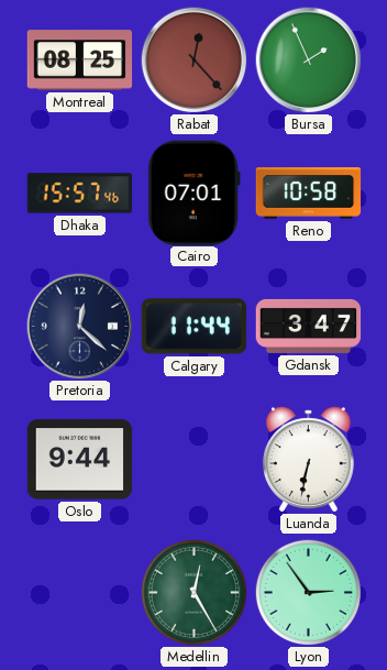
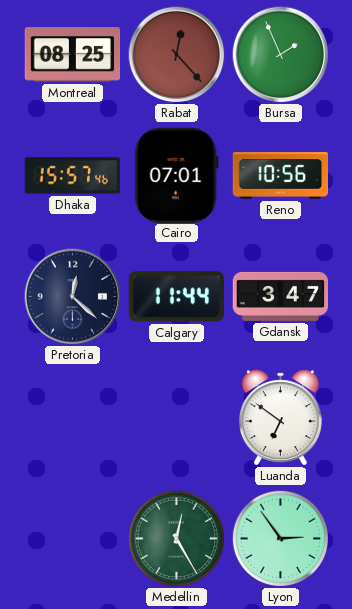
Reno: 10:58 -> 10:56 (281, 176)
Oslo: 9:44 -> none (80, 460)
Luanda: 6:32 -> 6:51 (280, 417)
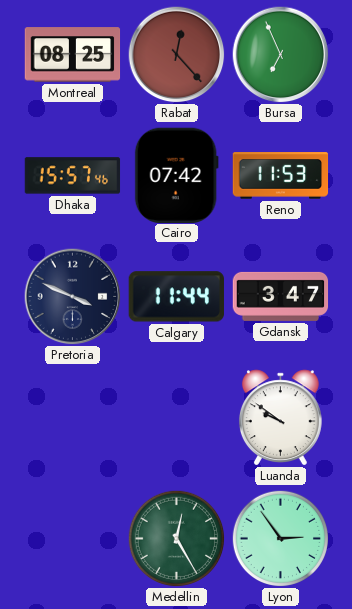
Bursa: 1:56 -> 6:56 (281, 55)
Cairo: 07:01 -> 07:42 (176, 175)
Reno: 10:56 -> 11:53 (281, 176)
Pretoria: 12:22 -> 3:49 (73, 297)
Luanda: 6:51 -> 9:51 (280, 417)
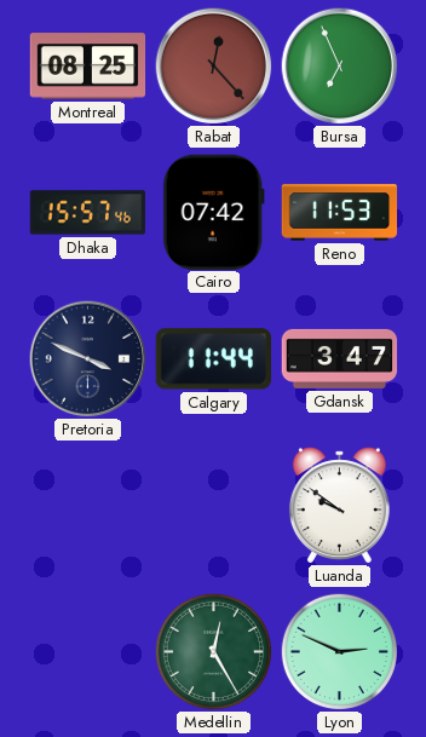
Lyon: 2:54 -> 2:49 (339, 651)
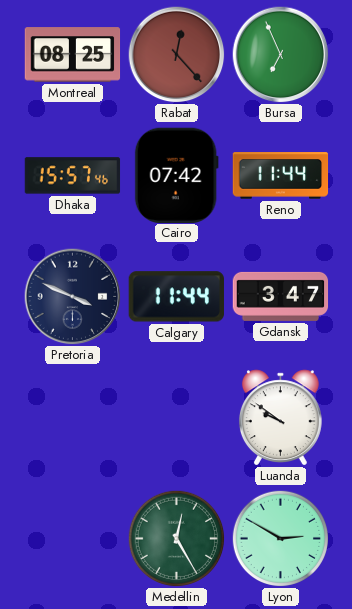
Reno: 11:53 -> 11:44 (281, 176)
Lyon: 2:49 -> 2:50 (280, 538)
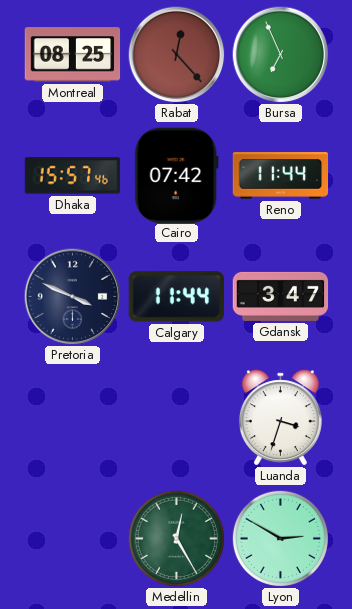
Luanda: 9:51 -> 3:33 (280, 417)
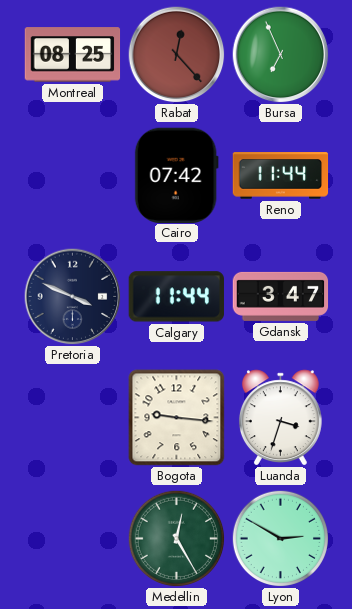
Dhaka: 15:57 -> none (73, 176)
Bogota: none -> 9:16 (177, 418)
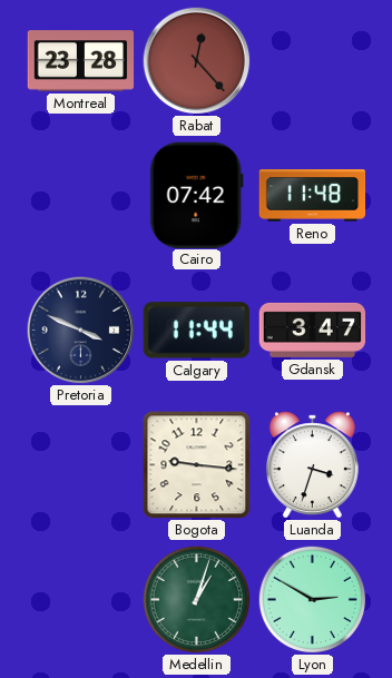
Montreal: 08:25 -> 23:28 (81, 61)
Bursa: 6:56 -> none (281, 55)
Reno: 11:44 -> 11:48 (313, 196)
Medellin: 12:25 -> 1:03 (196, 599)
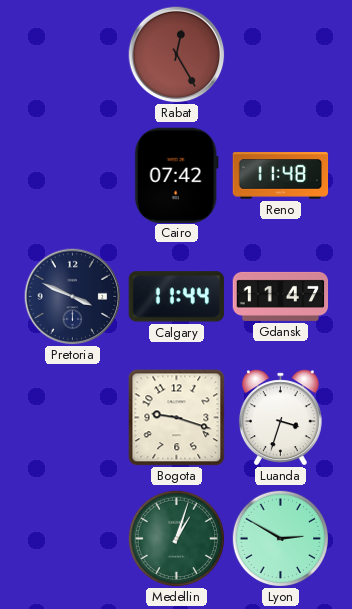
Montreal: 23:28 -> none (81, 61)
Rabat: 12:23 -> 12:25 (177, 55)
Gdansk: 3:47 -> 11:47 (281, 296)
Bogota: 9:16 -> 9:18 (177, 418)
